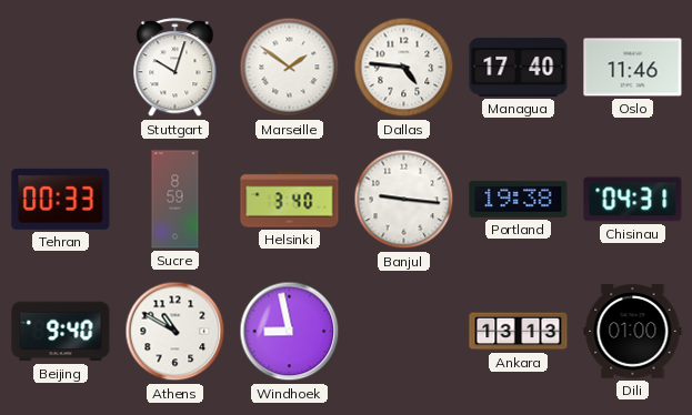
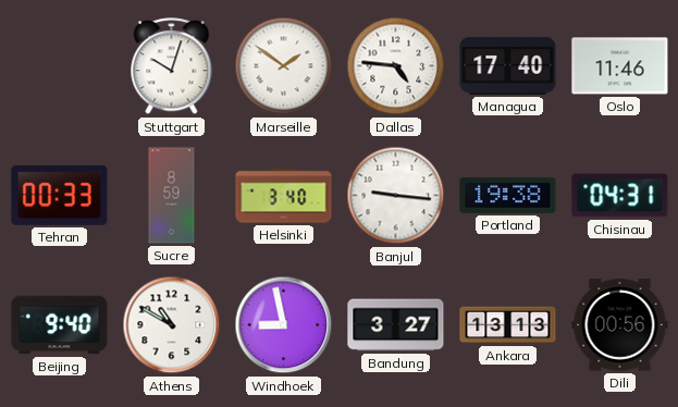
Bandung: none -> 3:27 (396, 325)
Dili: 01:00 -> 00:56 (620, 325)
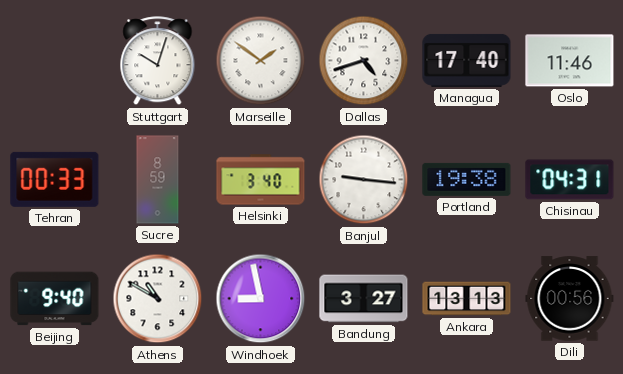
Dallas: 4:46 -> 4:42 (364, 61)
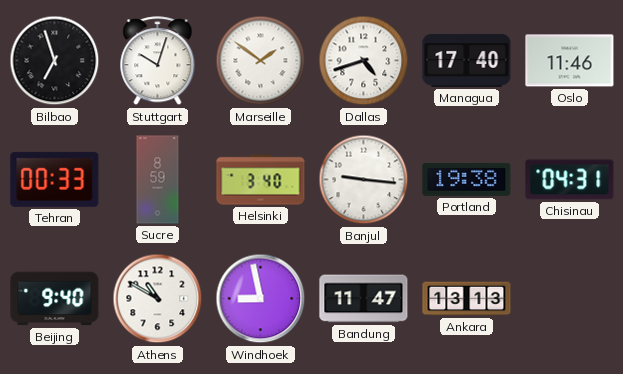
Bilbao: none -> 6:57 (55, 61)
Bandung: 3:27 -> 11:47 (364, 299)
Dili: 00:56 -> none (570, 299)
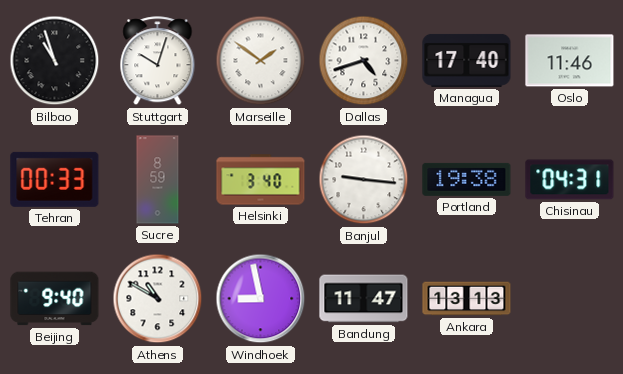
Bilbao: 6:57 -> 10:57 (55, 61)
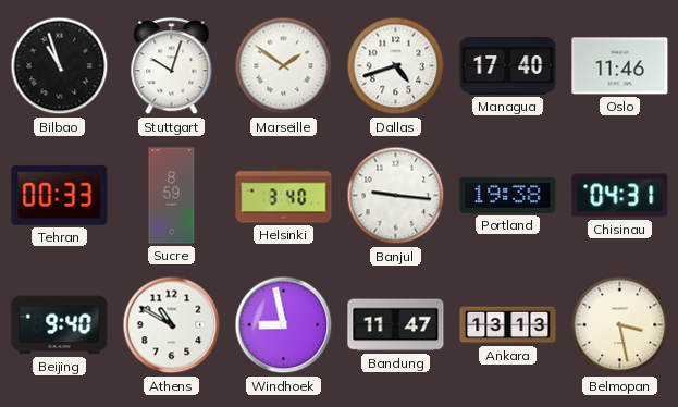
Belmopan: none -> 3:28 (620, 325)
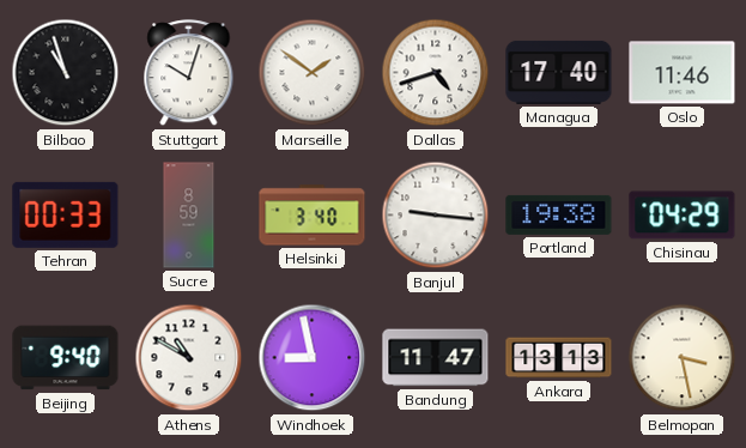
Chisinau: 04:31 -> 04:29 (683, 216)
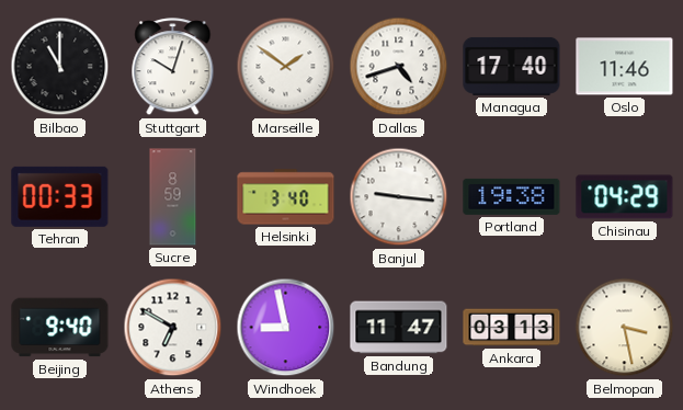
Bilbao: 10:57 -> 11:00 (60, 67)
Athens: 10:50 -> 6:50 (173, 328)
Ankara: 13:13 -> 03:13 (512, 328)
